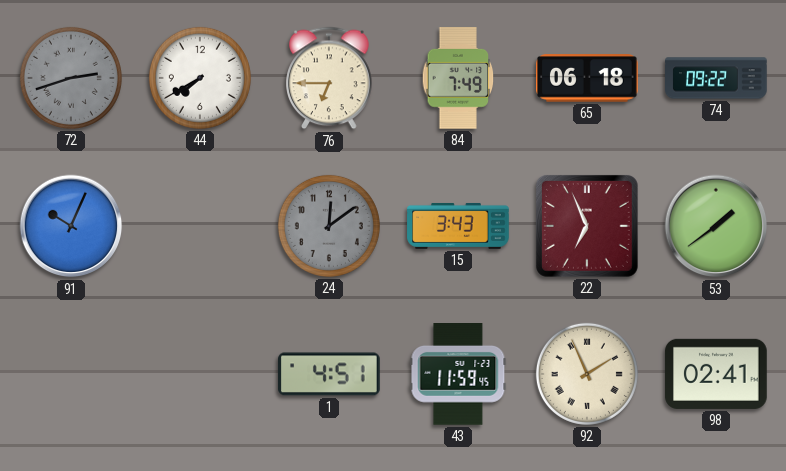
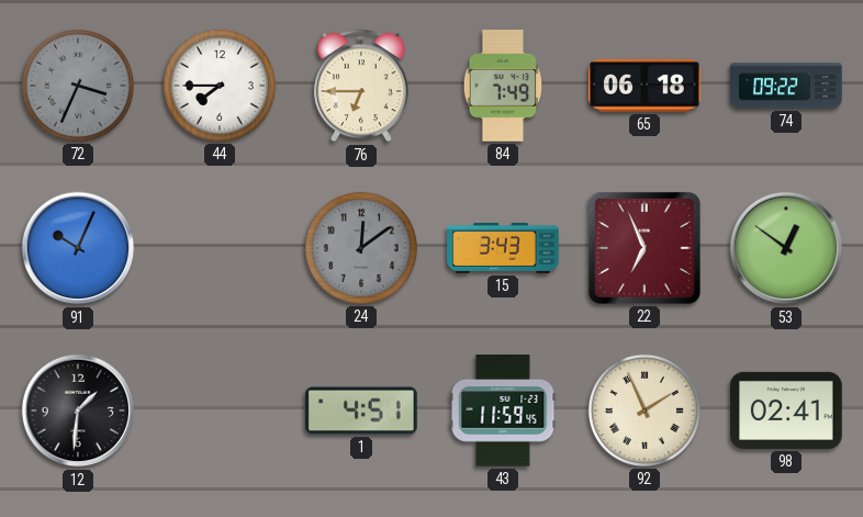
72: 2:42 -> 3:34 (78, 86)
44: 7:40 -> 7:45 (220, 86)
53: 1:39 -> 12:51 (786, 248)
12: none -> 1:31 (78, 411)
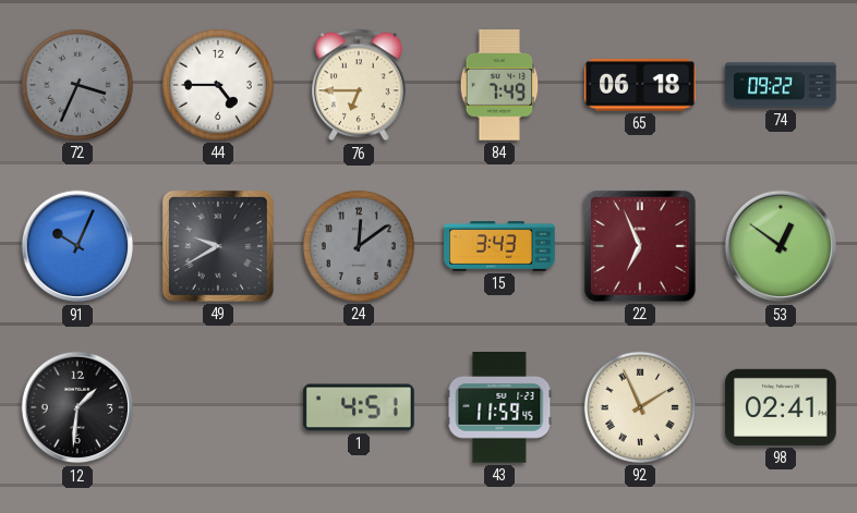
44: 7:45 -> 4:45 (218, 85)
49: none -> 9:40 (218, 246)
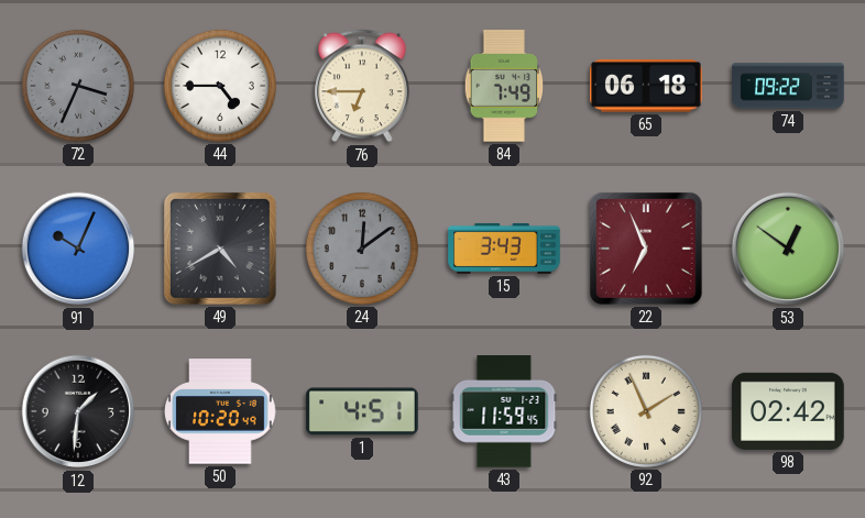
49: 9:40 -> 4:40 (220, 249)
50: none -> 10:20 (220, 411)
98: 02:41 -> 02:42 (788, 411)
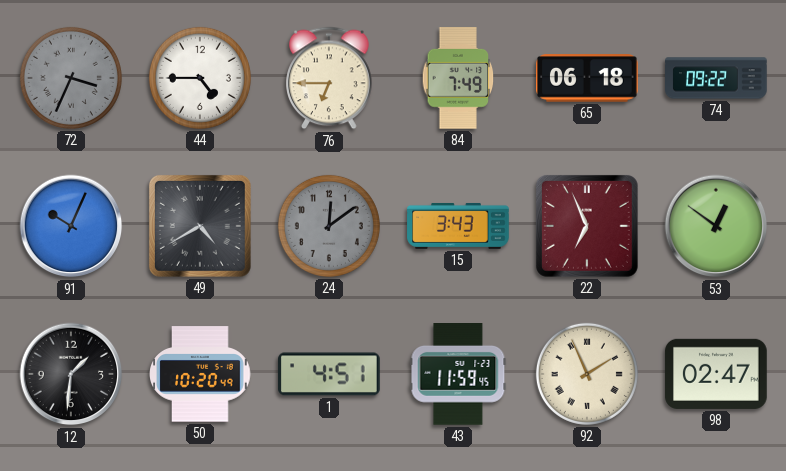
98: 02:42 -> 02:47 (716, 374)
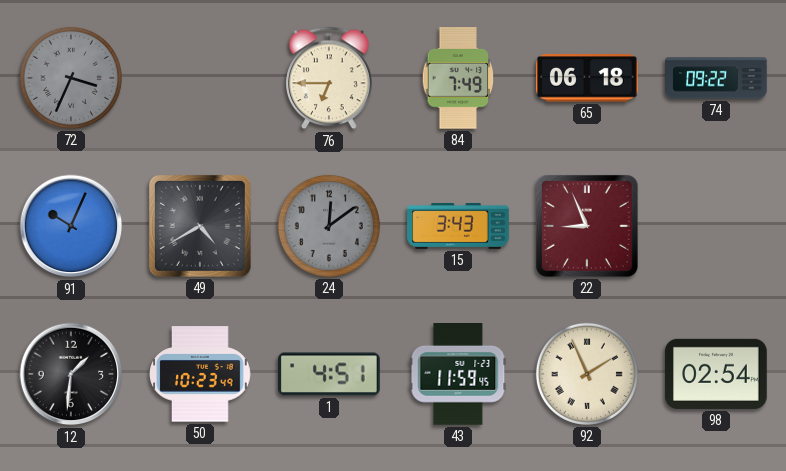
44: 4:45 -> none (200, 78)
22: 6:56 -> 8:56 (587, 226)
53: 12:51 -> none (716, 226)
50: 10:20 -> 10:23 (200, 374)
98: 02:47 -> 02:54 (716, 374)
